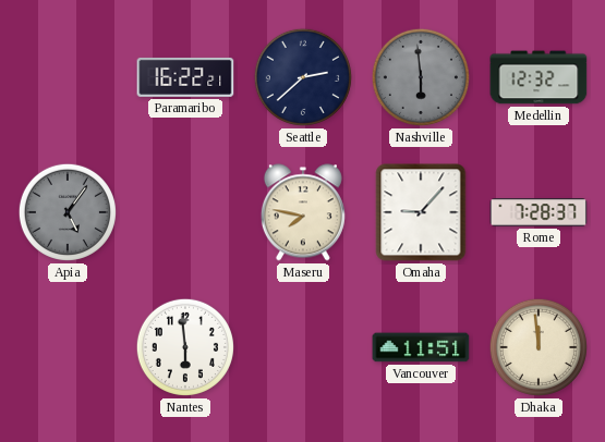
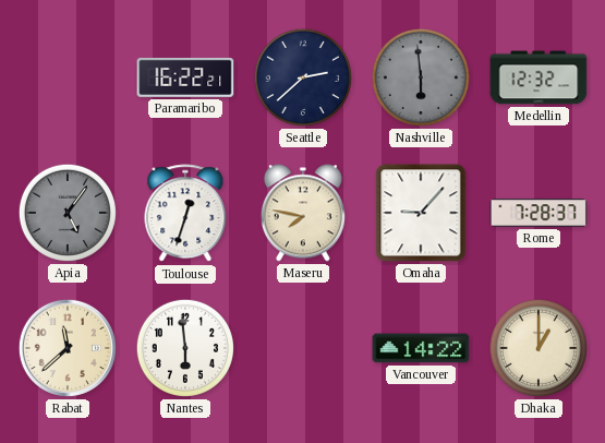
Toulouse: none -> 12:33 (185, 214)
Rabat: none -> 11:38 (68, 348)
Vancouver: 11:51 -> 14:22 (421, 348)
Dhaka: 11:59 -> 1:00 (539, 348)
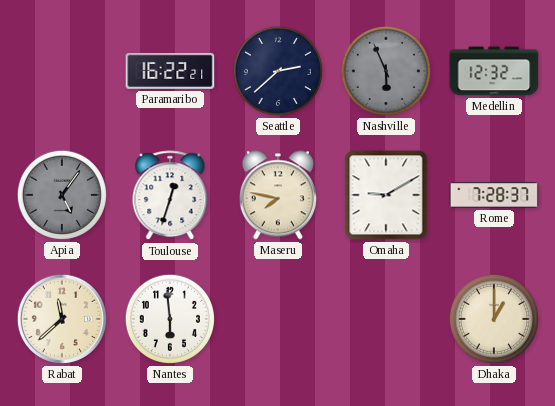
Nashville: 5:59 -> 5:56 (386, 71)
Omaha: 9:07 -> 9:10 (386, 195)
Vancouver: 14:22 -> none (421, 348)
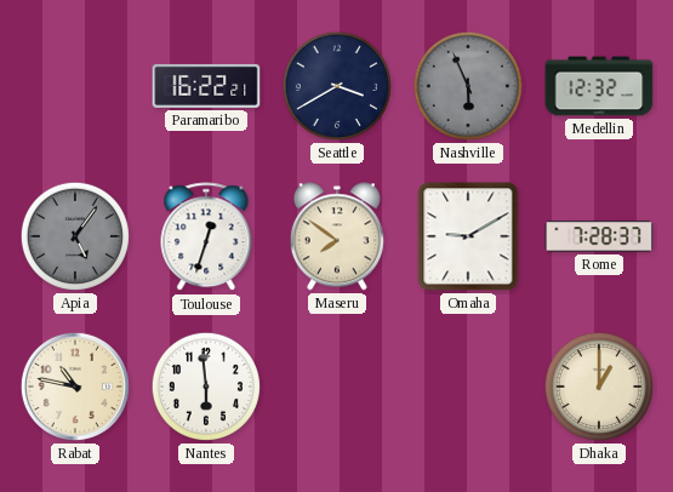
Seattle: 2:38 -> 3:40 (337, 86)
Maseru: 7:47 -> 7:51 (337, 236)
Rabat: 11:38 -> 10:47 (75, 387)
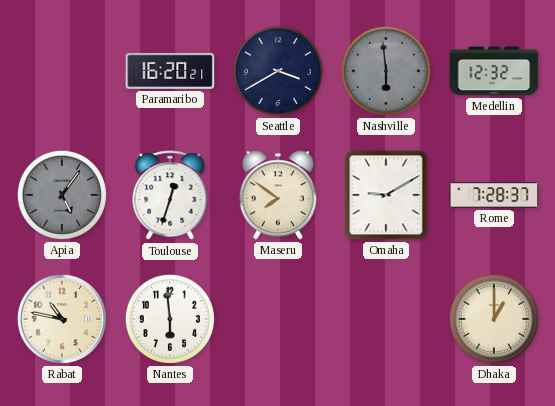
Paramaribo: 16:22 -> 16:20 (170, 71)
Nashville: 5:56 -> 5:59 (386, 71)
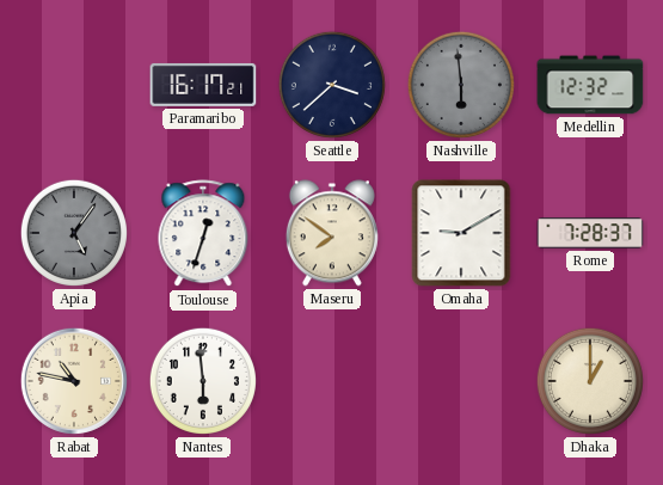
Paramaribo: 16:20 -> 16:17 (203, 85)
Seattle: 3:40 -> 3:38 (332, 85)
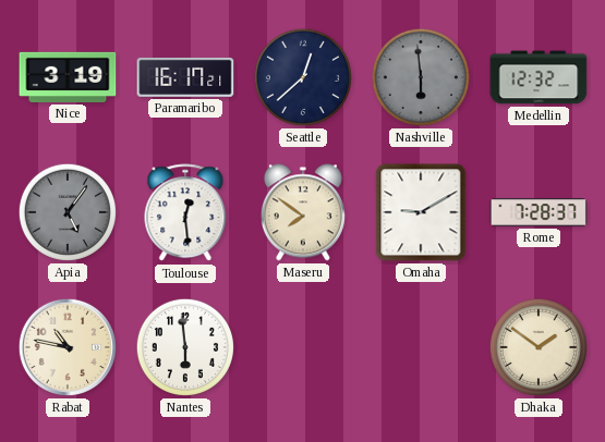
Nice: none -> 3:19 (68, 77)
Seattle: 3:38 -> 12:38 (303, 77)
Toulouse: 12:33 -> 12:29 (185, 213)
Dhaka: 1:00 -> 1:51 (539, 347)
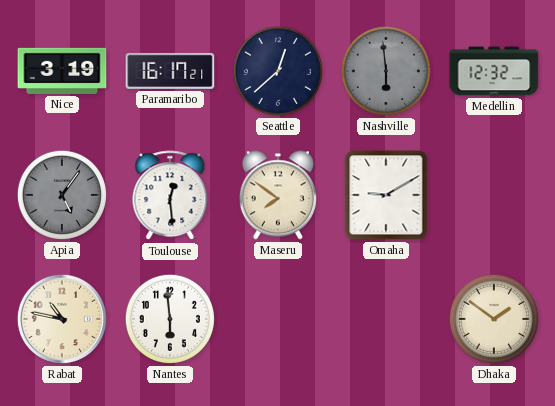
Rome: 7:28 -> none (539, 212)
